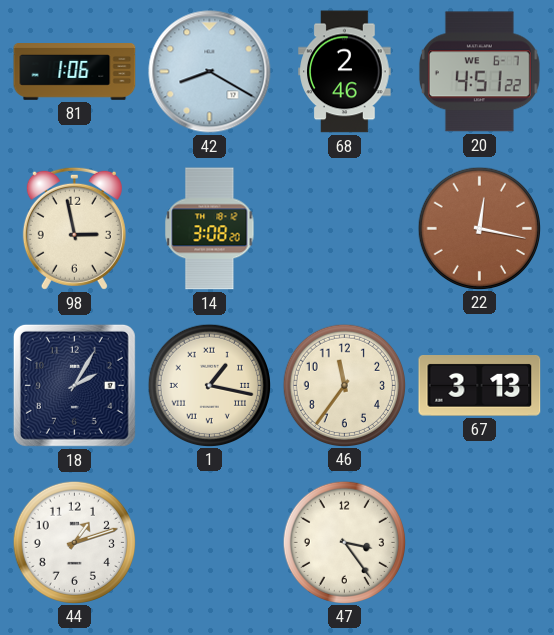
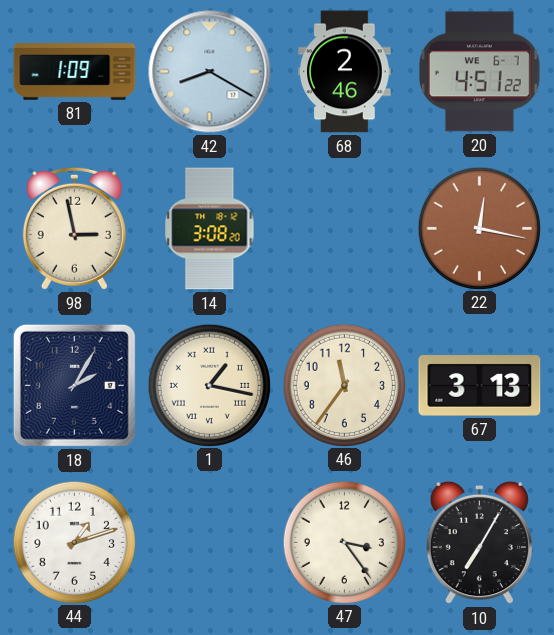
81: 1:06 -> 1:09 (75, 72)
10: none -> 7:05 (479, 543)
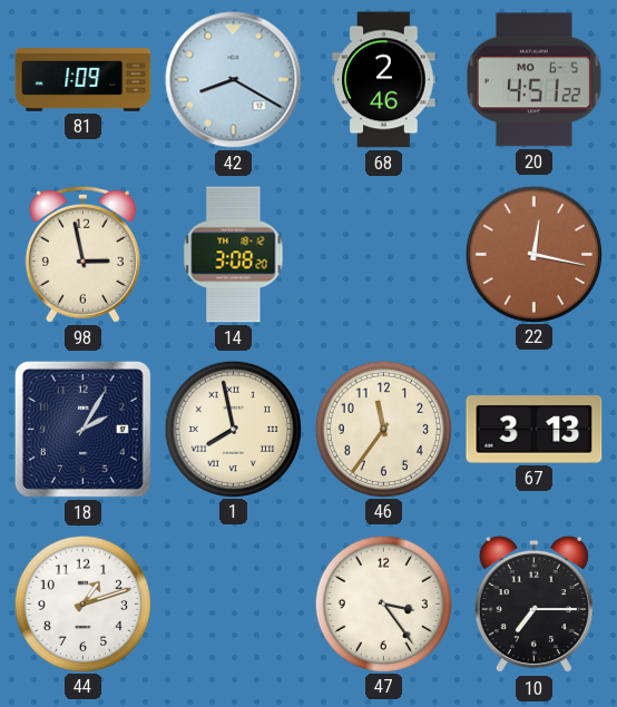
20 date: WE 6-7 -> MO 6-5 (533, 80)
1: 1:17 -> 7:58 (233, 429)
10: 7:05 -> 7:15 (533, 605)
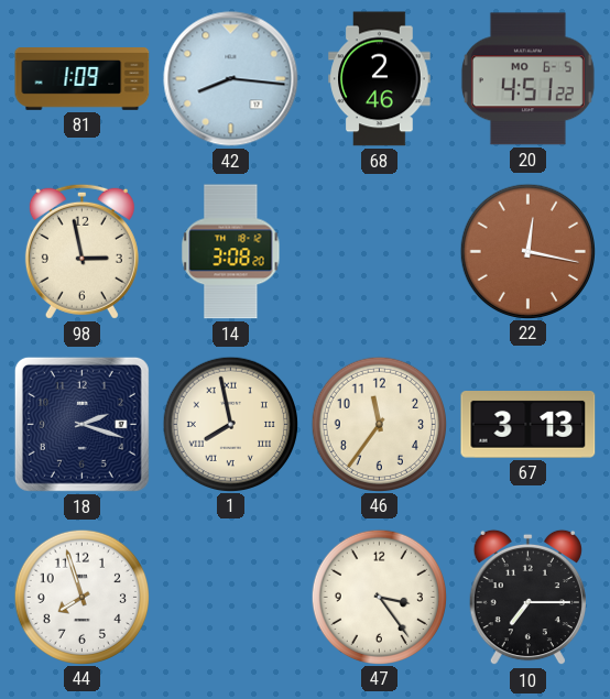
42: 8:20 -> 8:16 (231, 79)
18: 2:05 -> 2:18 (81, 424)
44: 1:12 -> 7:57 (81, 597)
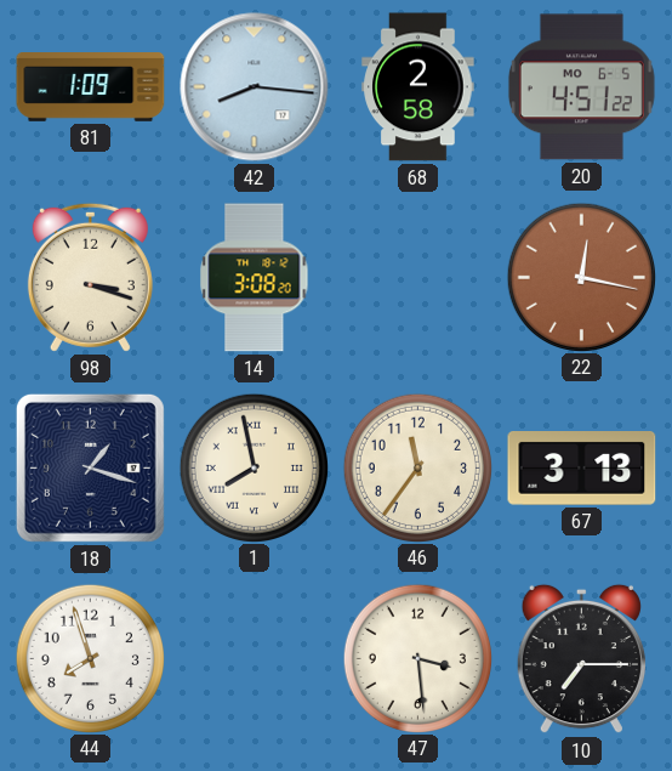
68: 2:46 -> 2:58 (418, 87)
98: 2:58 -> 3:18 (90, 277)
18: 2:18 -> 1:18 (90, 467)
47: 3:24 -> 3:29 (417, 658)
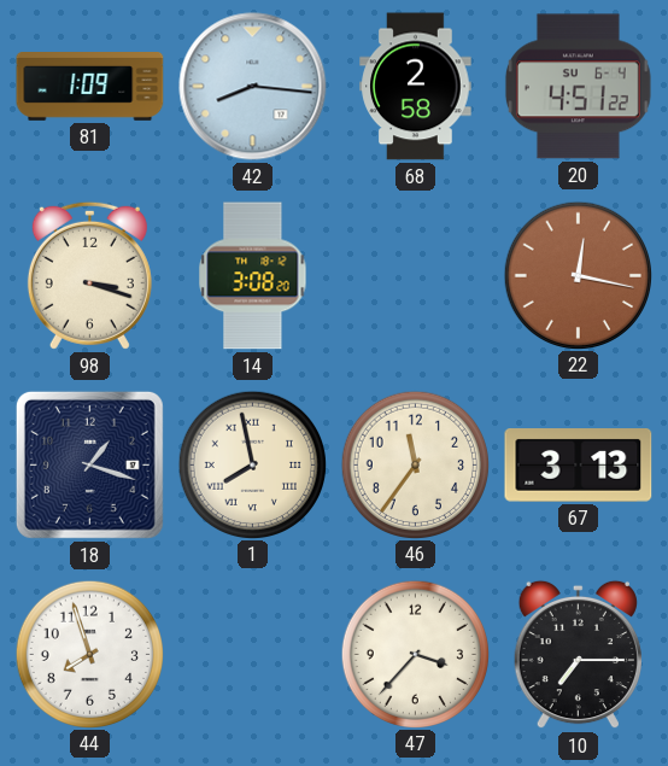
20 date: MO 6-5 -> SU 6-4 (578, 87)
47: 3:29 -> 3:37 (415, 654)
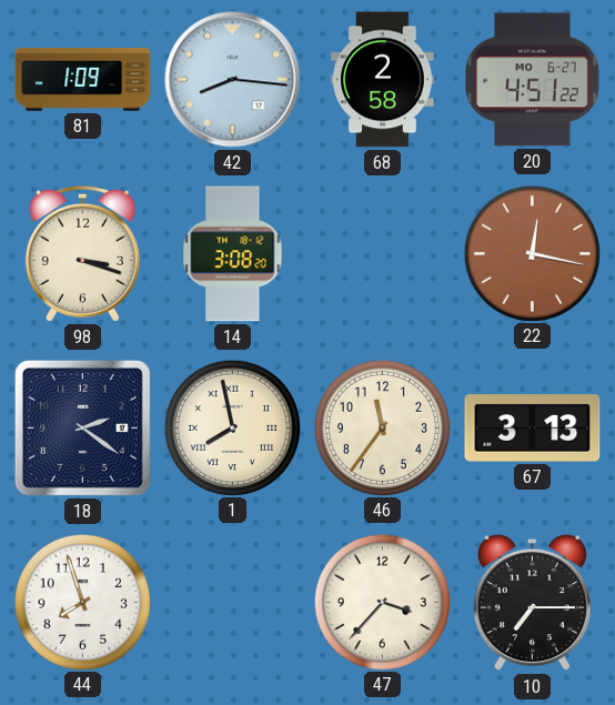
20 date: SU 6-4 -> MO 6-27 (532, 80)
18: 1:18 -> 2:21 (82, 427)
